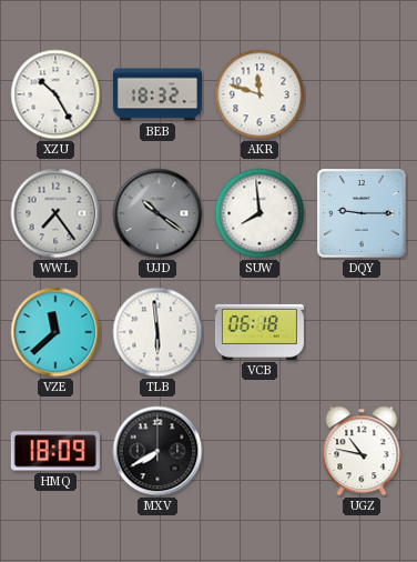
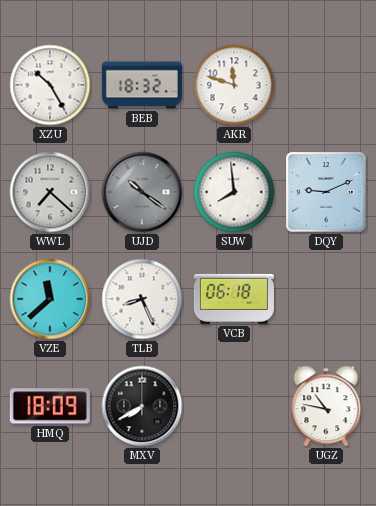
WWL: 7:24 -> 7:22 (50, 192)
DQY: 9:15 -> 9:11 (326, 192)
TLB: 5:59 -> 8:26 (142, 299)
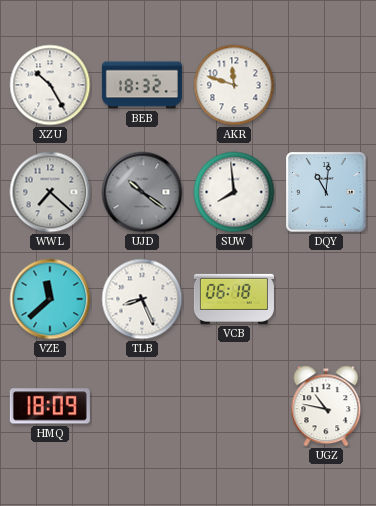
DQY: 9:11 -> 11:01 (326, 192)
MXV: 7:40 -> none (142, 406)
